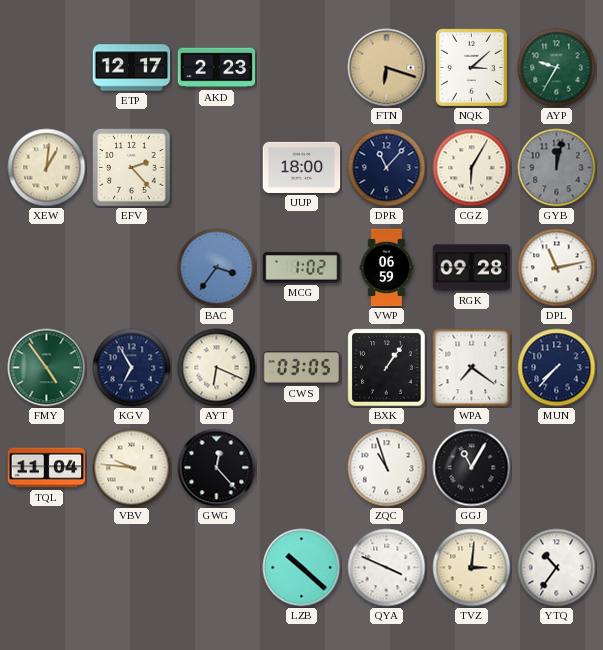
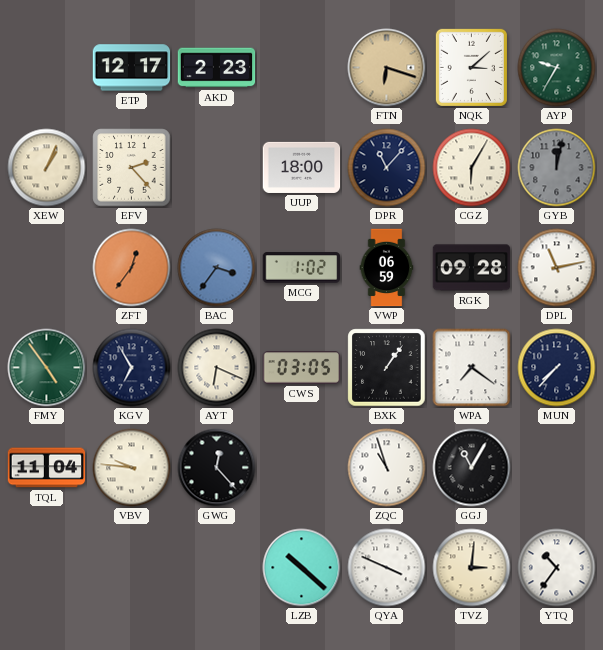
XEW: 1:01 -> 1:04 (47, 168)
ZFT: none -> 12:36 (132, 268)
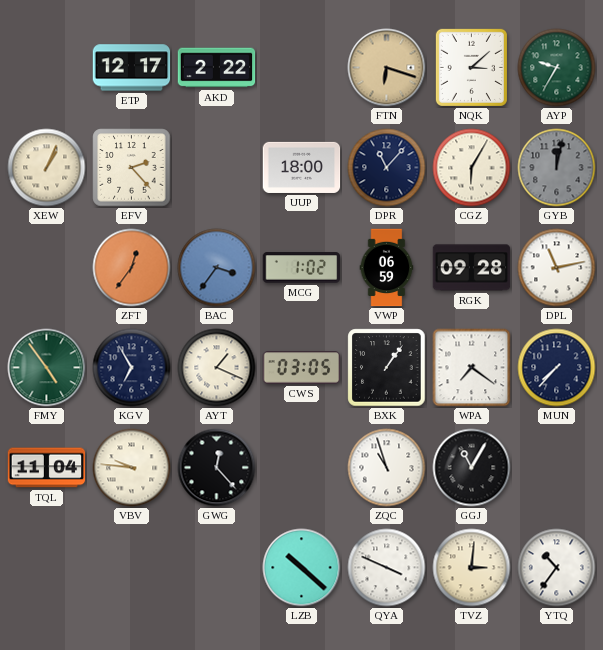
AKD: 2:23 -> 2:22 (217, 68)
AYT: 6:19 -> 1:19 (217, 368)
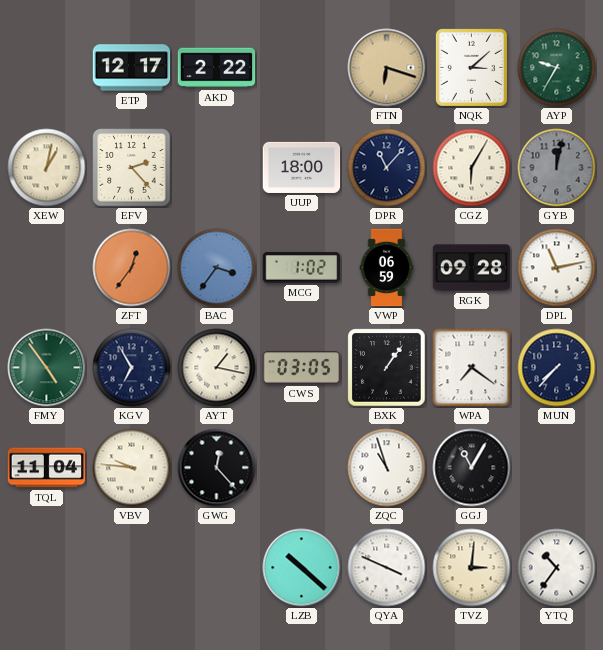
XEW: 1:04 -> 1:02 (47, 168)
AYT: 1:19 -> 1:17 (217, 368)
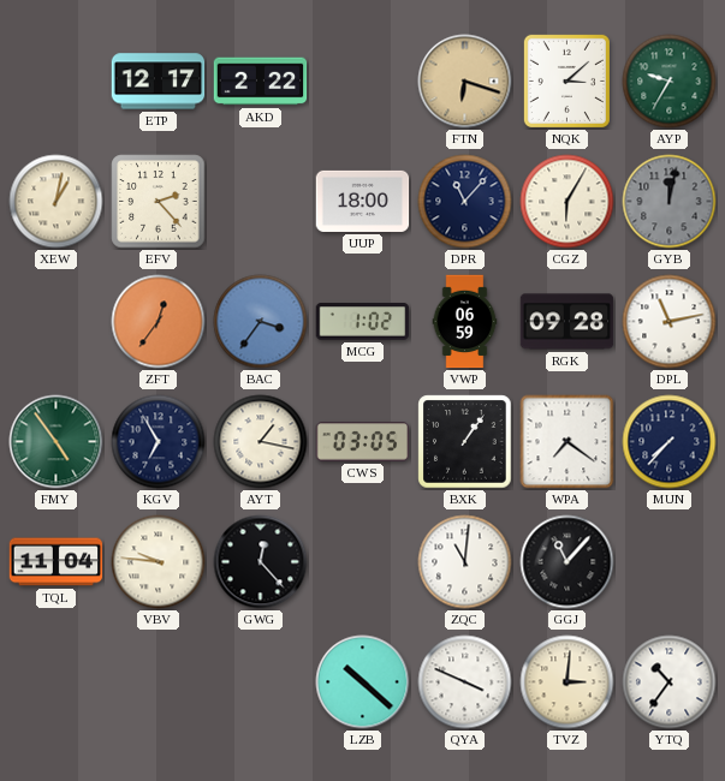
ZQC: 10:57 -> 11:01 (465, 562)
GGJ: 11:05 -> 11:07 (567, 562)
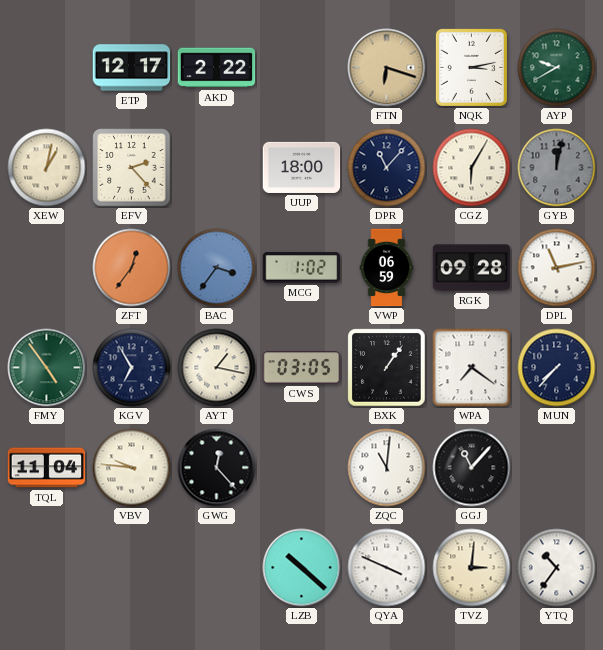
NQK: 3:08 -> 3:13 (471, 67)
AYP: 9:35 -> 9:40 (557, 68)
